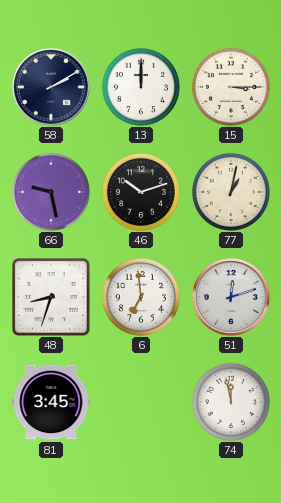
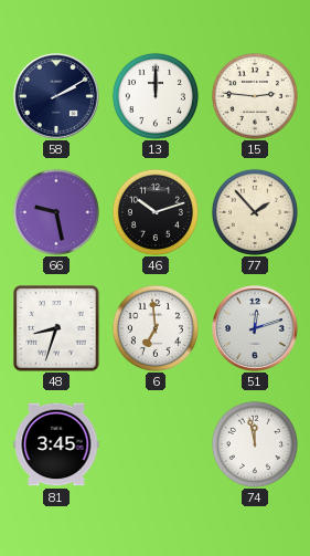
15: 3:15 -> 2:46 (255, 96)
77: 1:02 -> 1:53 (255, 212)
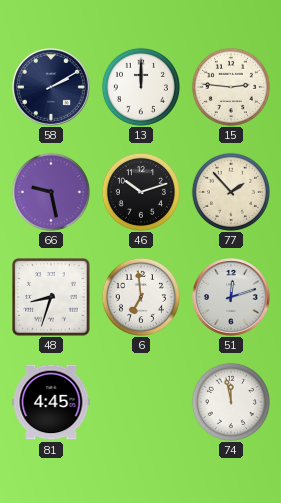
81: 3:45 -> 4:45 (51, 402)
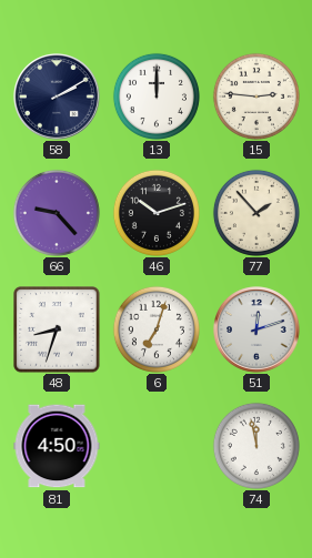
66: 9:28 -> 9:23 (57, 213)
6: 6:59 -> 7:03 (157, 329)
81: 4:45 -> 4:50 (57, 446)
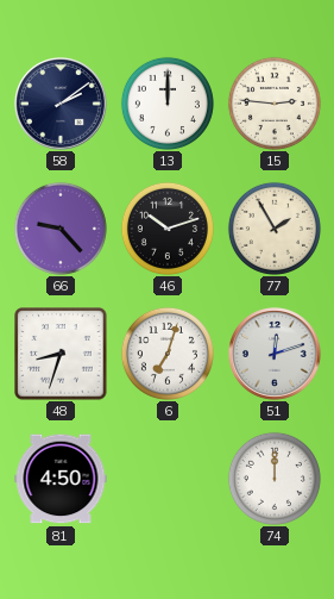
58: 2:10 -> 2:09 (61, 104)
77: 1:53 -> 1:55 (275, 229)
74: 11:58 -> 12:00 (275, 479)
